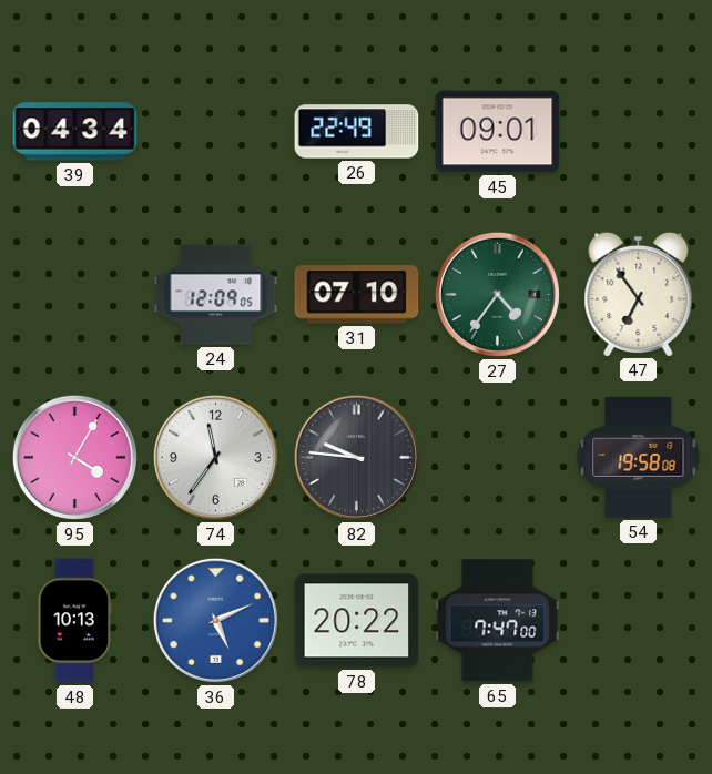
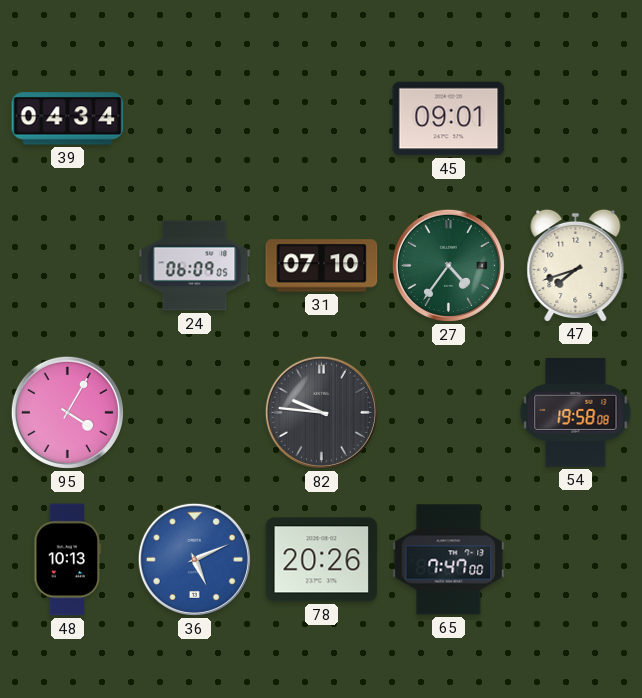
26: 22:49 -> none (357, 132)
24: 12:09 -> 06:09 (195, 266)
47: 6:54 -> 7:42 (576, 265)
74: 11:36 -> none (215, 457)
78: 20:22 -> 20:26 (322, 560)
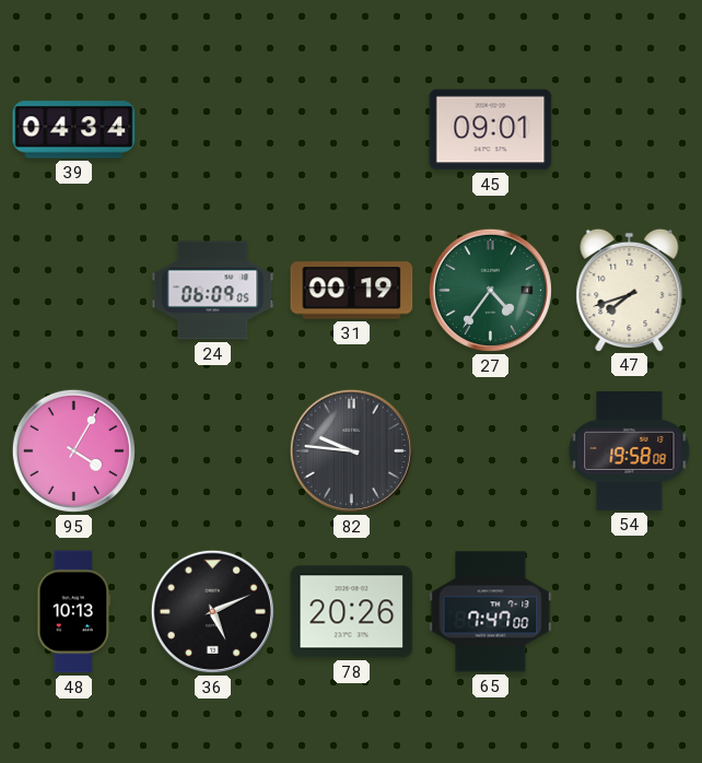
31: 07:10 -> 00:19 (352, 291)
36 dial: blue -> black (212, 611)
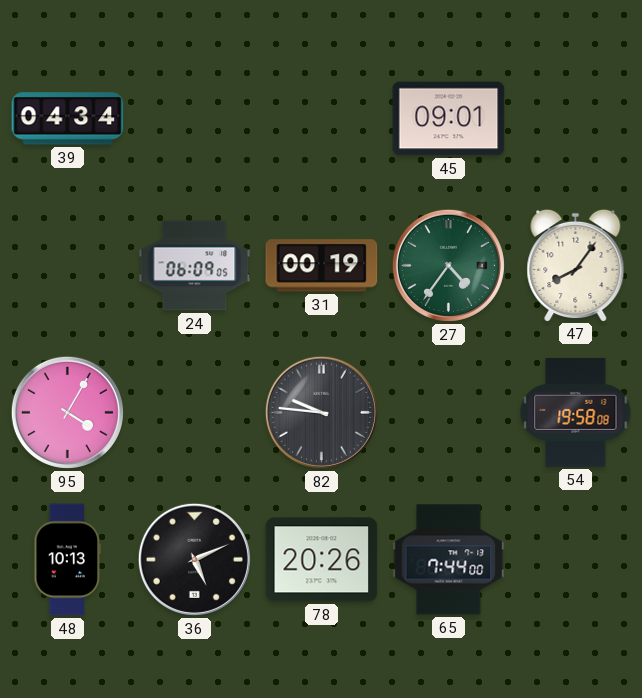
47: 7:42 -> 8:06 (576, 265)
65: 7:47 -> 7:44 (449, 560)
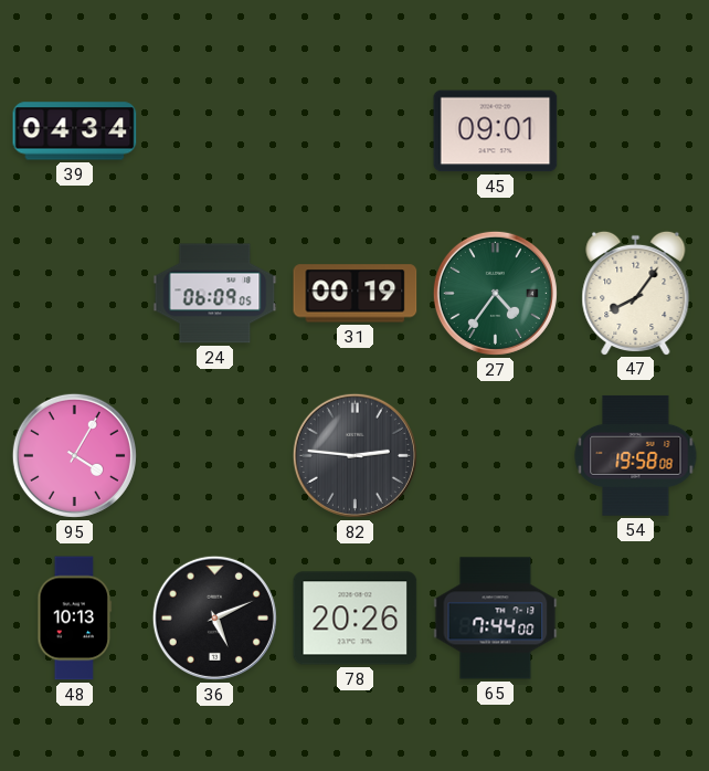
82: 9:46 -> 2:46 (354, 455)
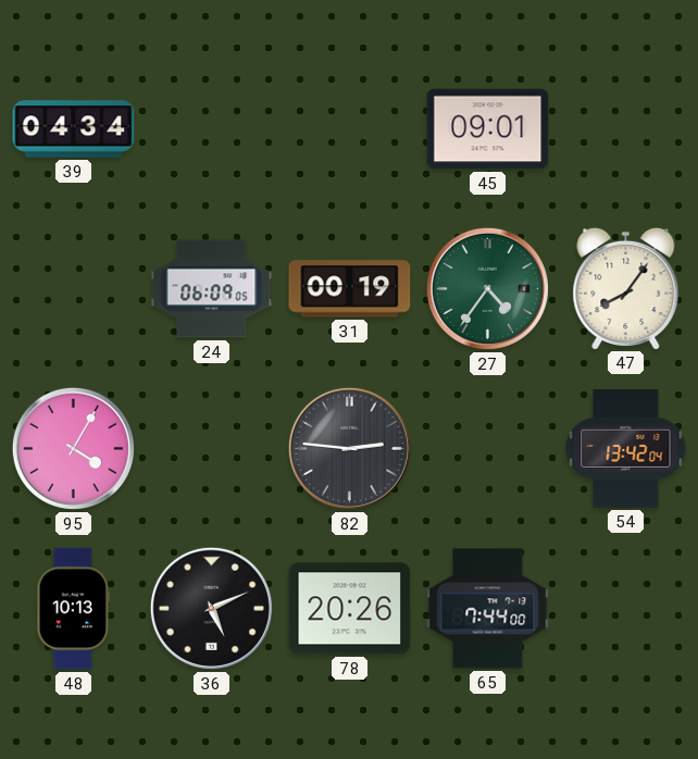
54: 19:58 -> 13:42 (626, 448)
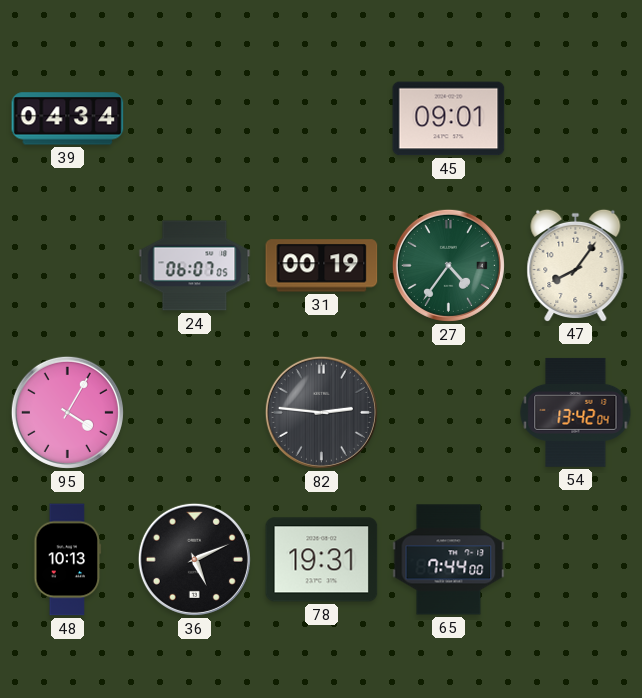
24: 06:09 -> 06:07 (195, 266)
78: 20:26 -> 19:31 (322, 560)
